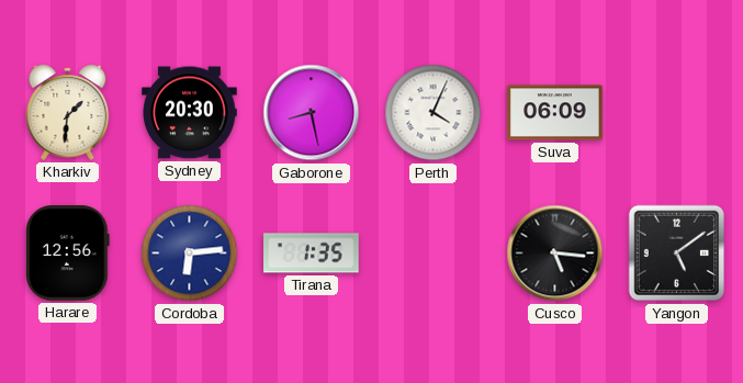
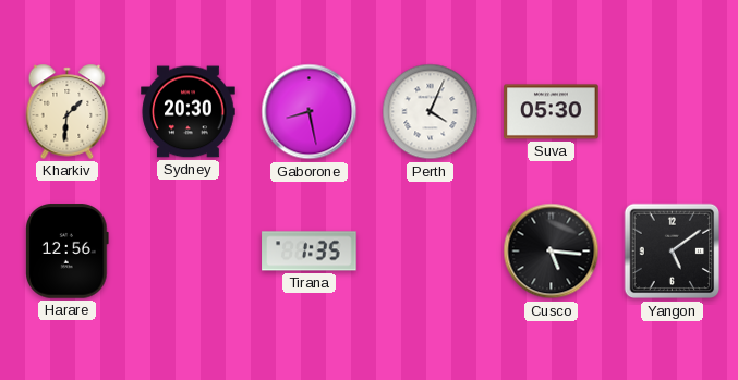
Suva: 06:09 -> 05:30 (552, 112)
Cordoba: 6:14 -> none (190, 254)
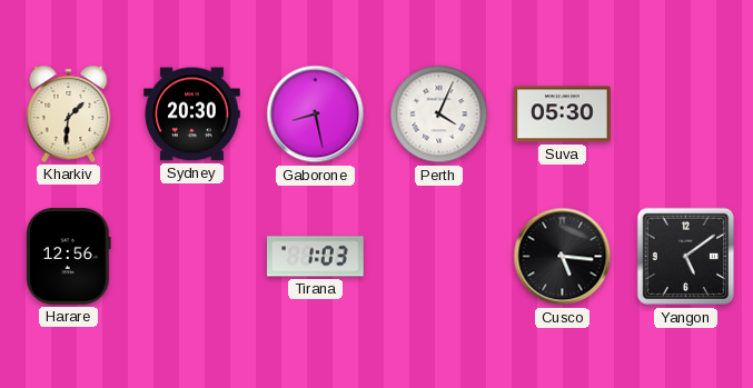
Tirana: 1:35 -> 1:03 (316, 257)
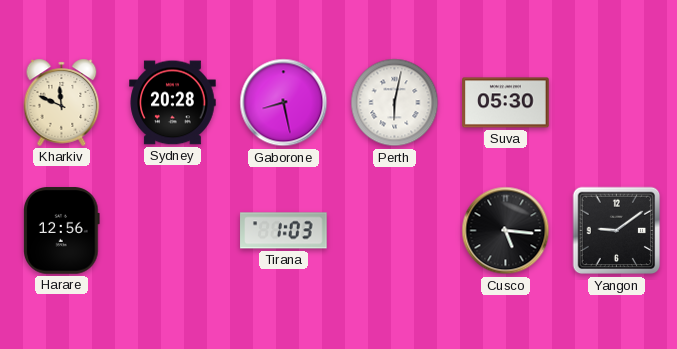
Kharkiv: 1:31 -> 11:49 (62, 102)
Sydney: 20:30 -> 20:28 (173, 103)
Perth: 4:04 -> 6:02 (395, 103)
Yangon: 5:09 -> 9:09 (617, 231)
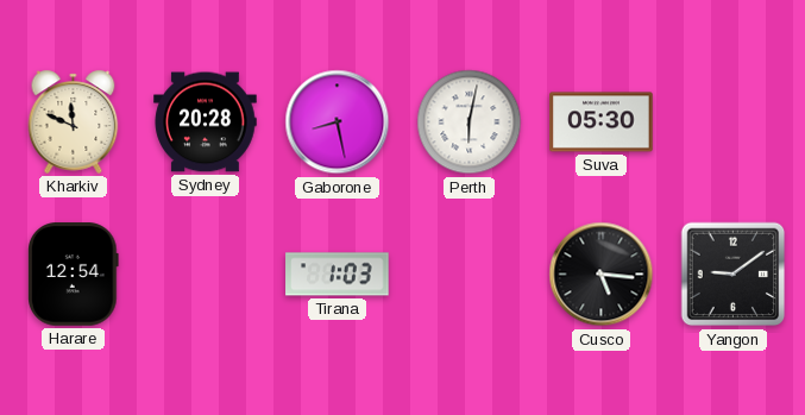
Harare: 12:56 -> 12:54 (73, 275)
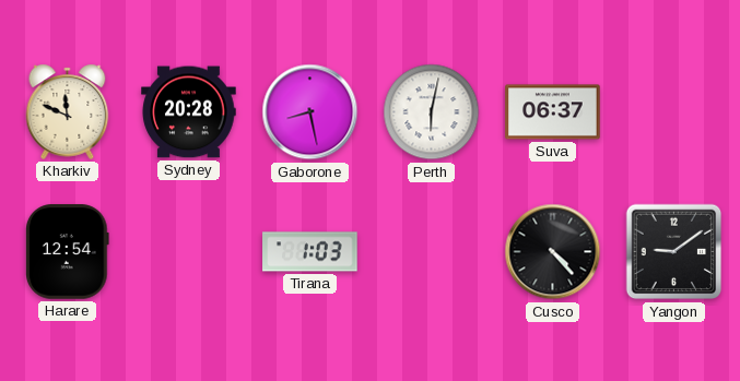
Suva: 05:30 -> 06:37 (553, 112)
Cusco: 5:16 -> 4:23 (553, 252)
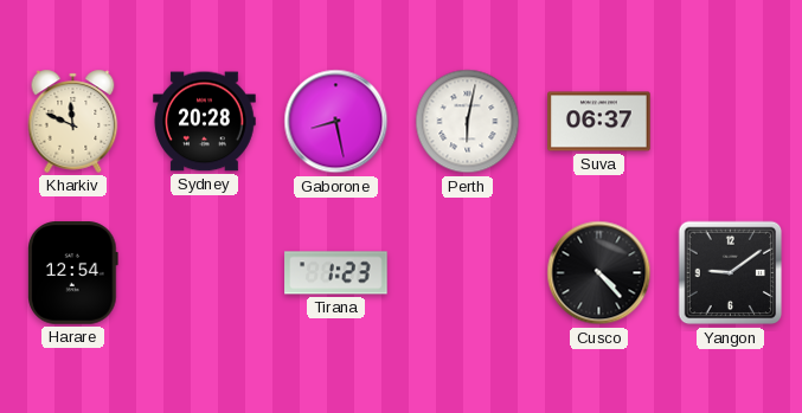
Tirana: 1:03 -> 1:23 (336, 273)
